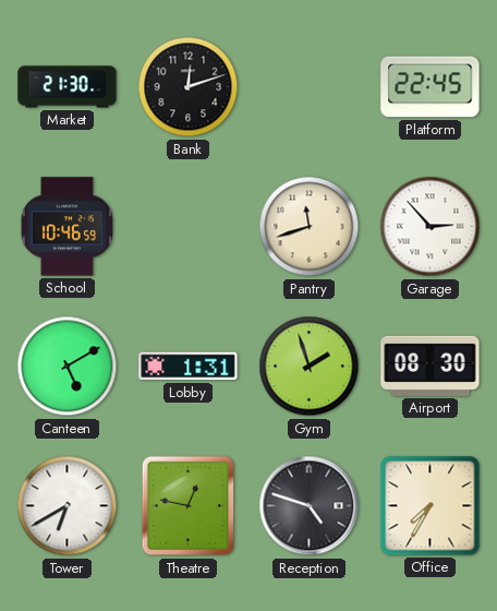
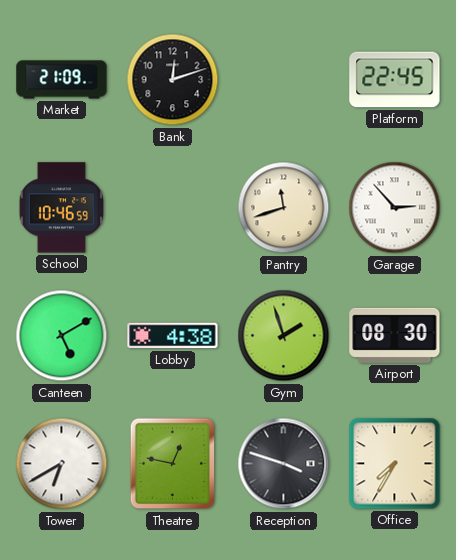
Market: 21:30 -> 21:09 (62, 80)
Lobby: 1:31 -> 4:38 (173, 336)
Reception: 4:48 -> 3:48 (284, 464)
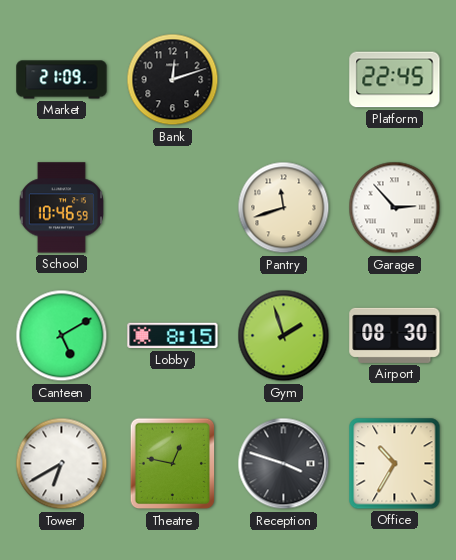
Lobby: 4:38 -> 8:15 (173, 336)
Office: 7:35 -> 10:35 (395, 464)
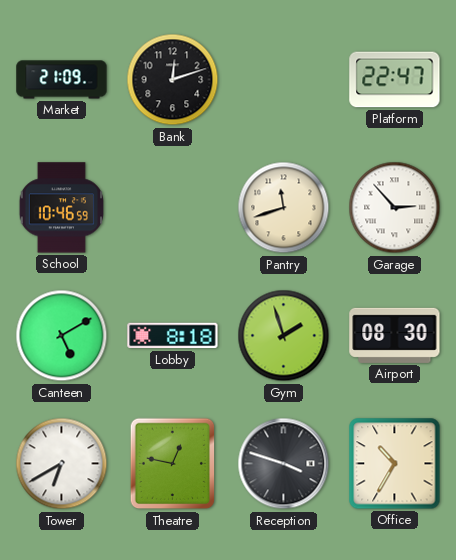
Platform: 22:45 -> 22:47 (395, 80)
Lobby: 8:15 -> 8:18 (173, 336)
